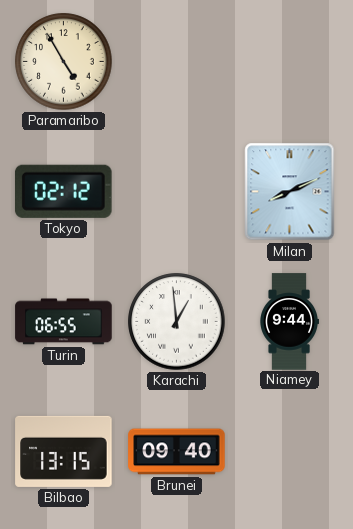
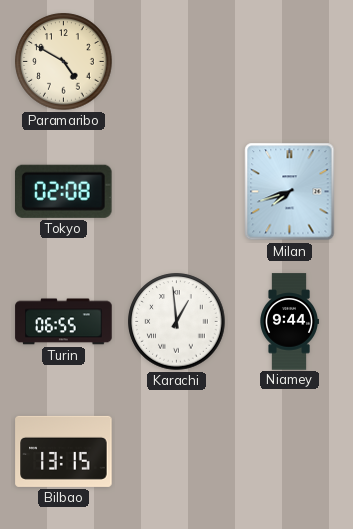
Paramaribo: 4:55 -> 4:50 (64, 62)
Tokyo: 02:12 -> 02:08 (63, 191)
Milan: 8:11 -> 7:42 (290, 192)
Brunei: 09:40 -> none (177, 452)
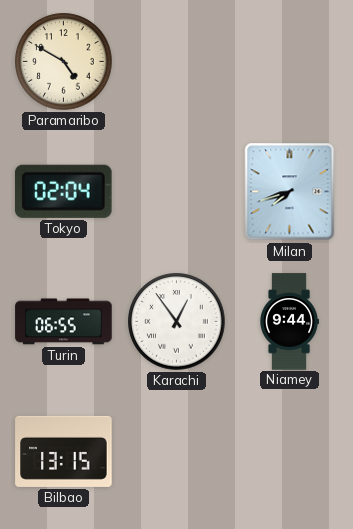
Tokyo: 02:08 -> 02:04 (63, 191)
Karachi: 12:59 -> 12:54 (177, 322)
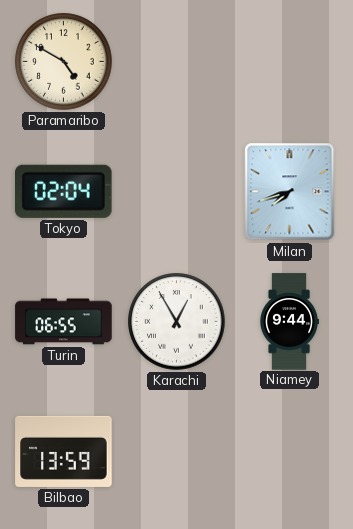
Karachi: 12:54 -> 12:55 (177, 322)
Bilbao: 13:15 -> 13:59 (64, 451)
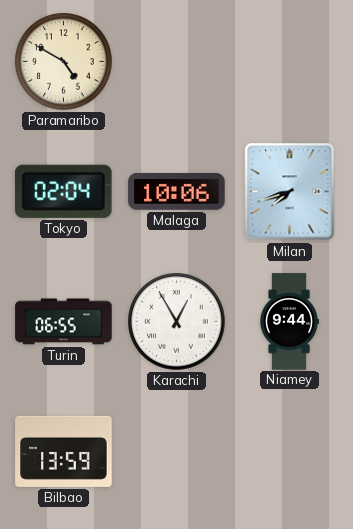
Malaga: none -> 10:06 (177, 192)
